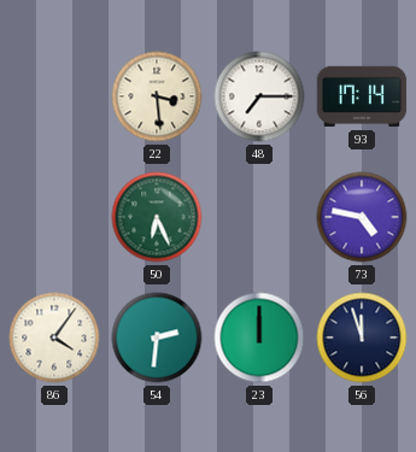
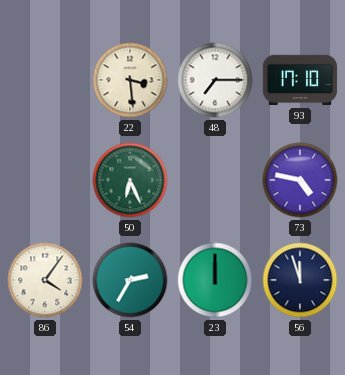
93: 17:14 -> 17:10 (300, 80)
54: 2:31 -> 2:35 (130, 280)
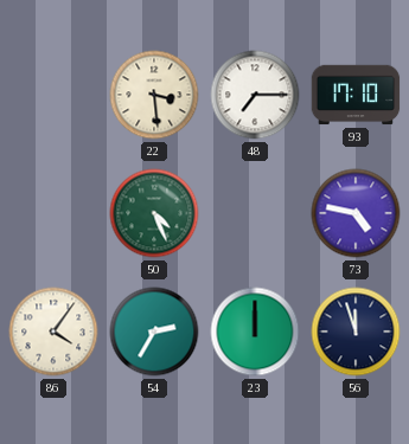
50: 6:26 -> 4:26 (154, 213)
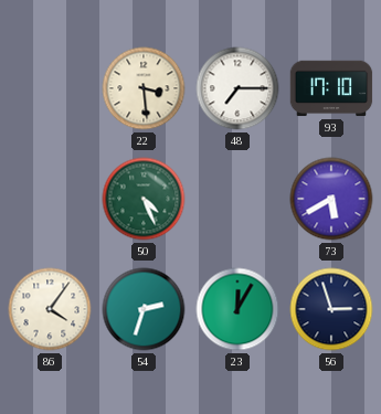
73: 4:47 -> 5:40 (331, 199)
54: 2:35 -> 2:33 (144, 309)
23: 12:00 -> 12:05 (237, 309)
56: 11:57 -> 2:57 (331, 309)
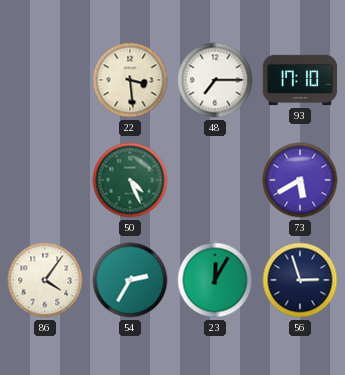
54: 2:33 -> 2:35 (130, 280)
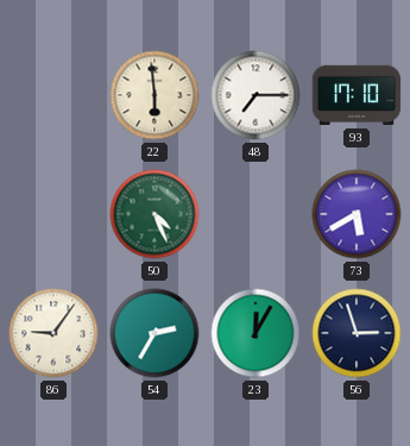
22: 3:29 -> 5:59 (154, 95)
86: 4:06 -> 9:06 (53, 333)
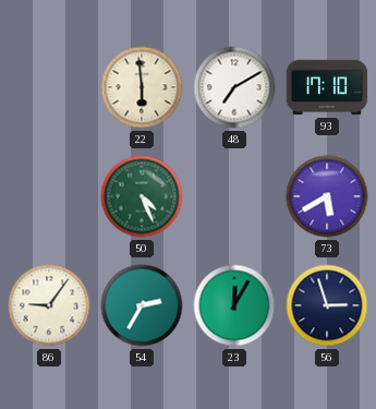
48: 7:15 -> 7:10 (234, 87)
